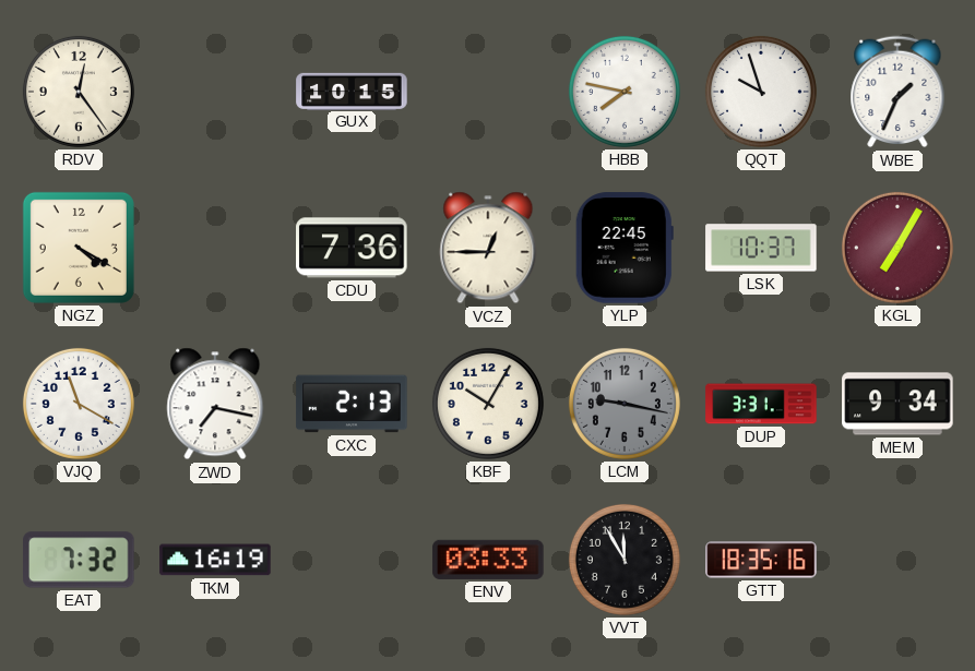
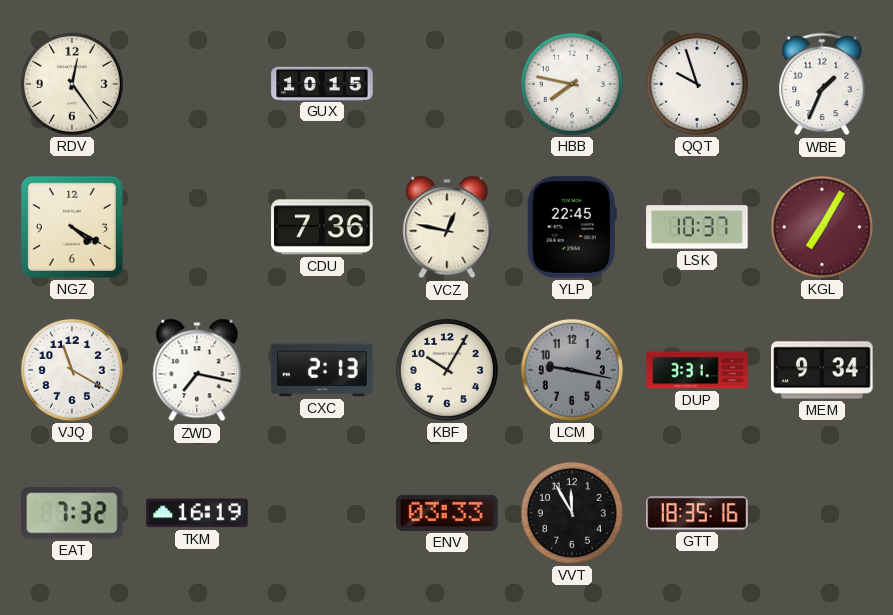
VCZ: 12:45 -> 12:47 (447, 227)
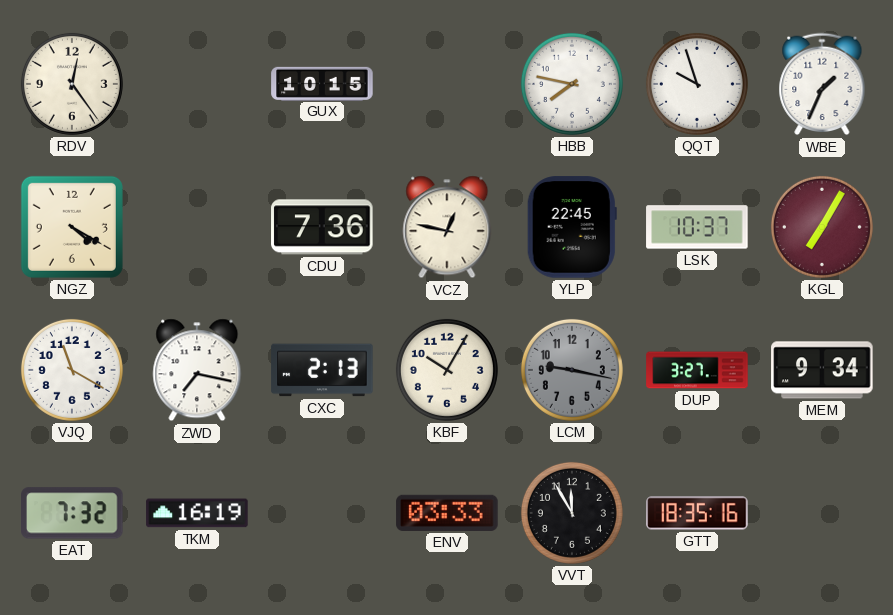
DUP: 3:31 -> 3:27 (697, 370)
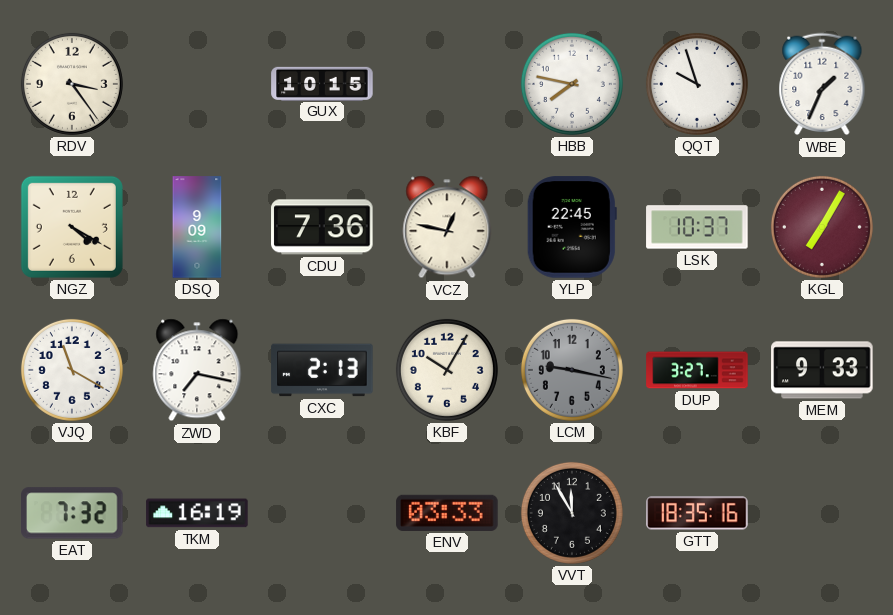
RDV: 12:24 -> 3:24 (72, 84)
DSQ: none -> 9:09 (197, 227)
MEM: 9:34 -> 9:33 (822, 370)
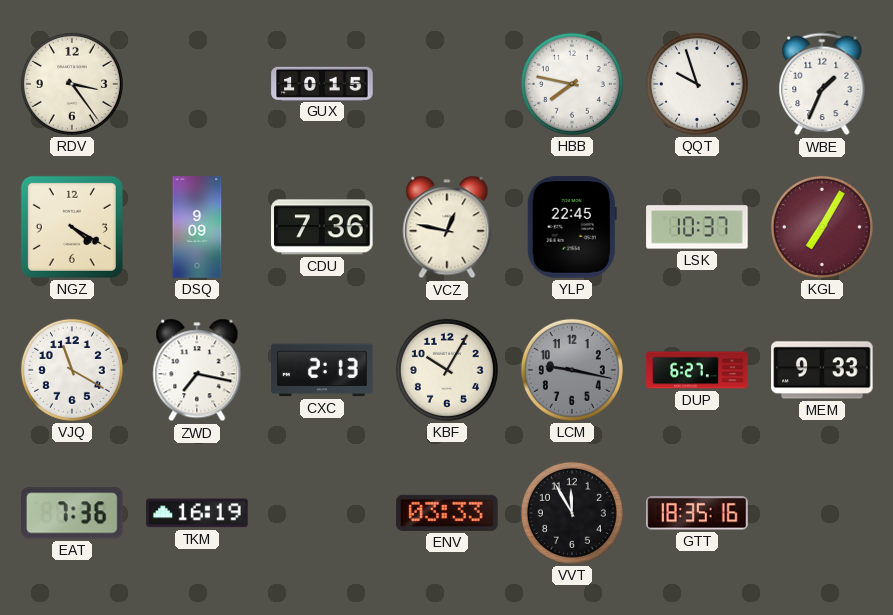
DUP: 3:27 -> 6:27 (697, 370)
EAT: 7:32 -> 7:36 (73, 513)
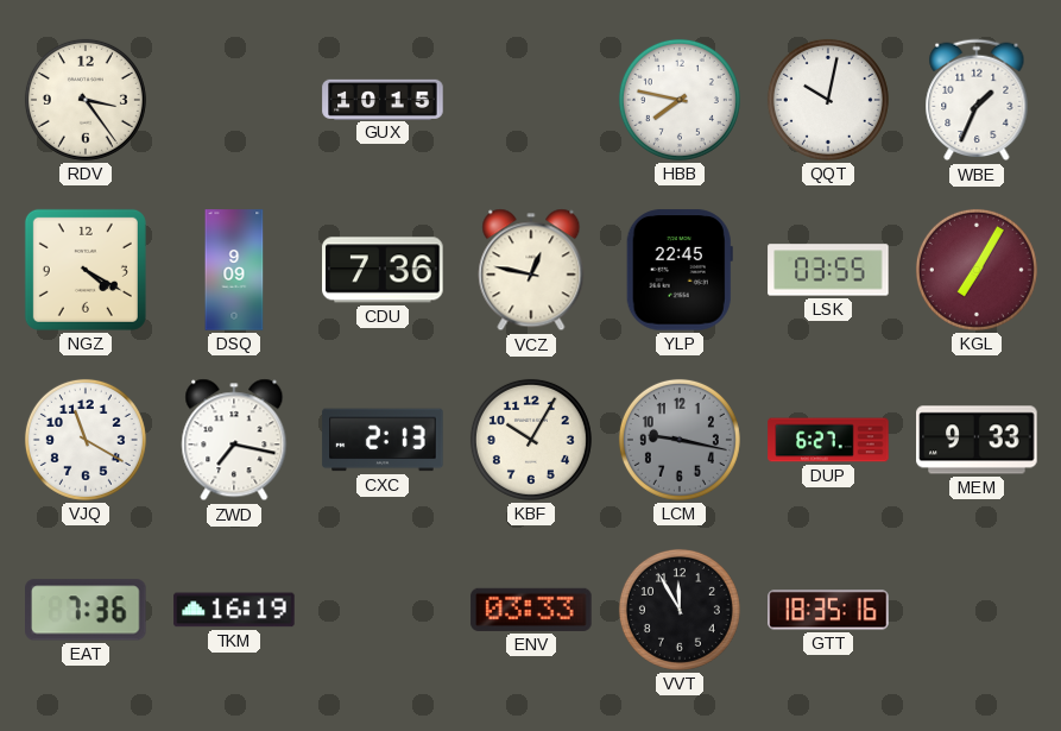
QQT: 9:57 -> 10:02 (828, 100)
LSK: 10:37 -> 03:55 (828, 270)
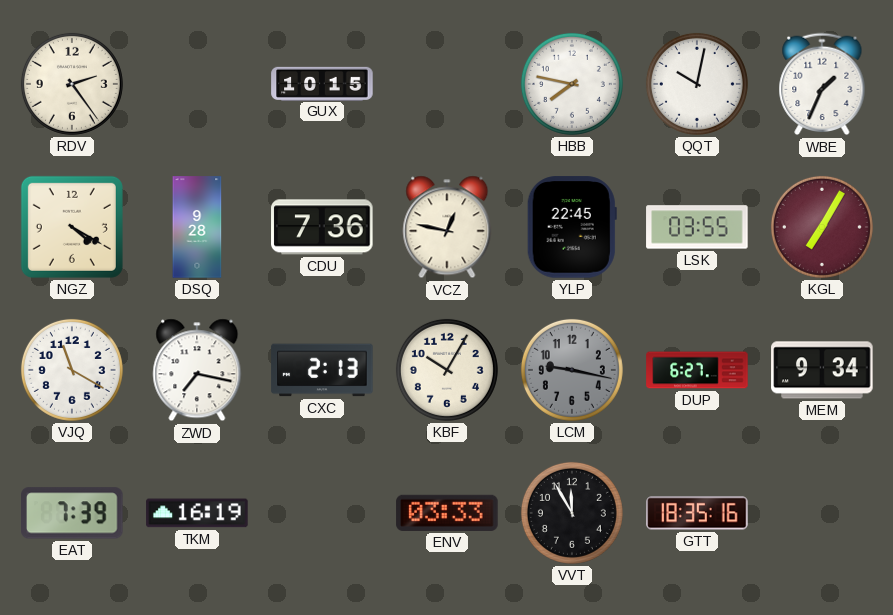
RDV: 3:24 -> 2:24 (72, 84)
DSQ: 9:09 -> 9:28 (197, 227)
MEM: 9:33 -> 9:34 (822, 370)
EAT: 7:36 -> 7:39 (73, 513)
